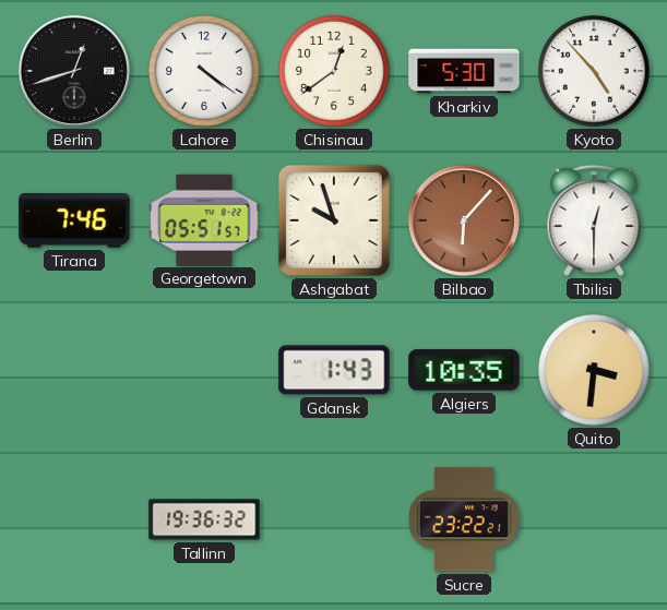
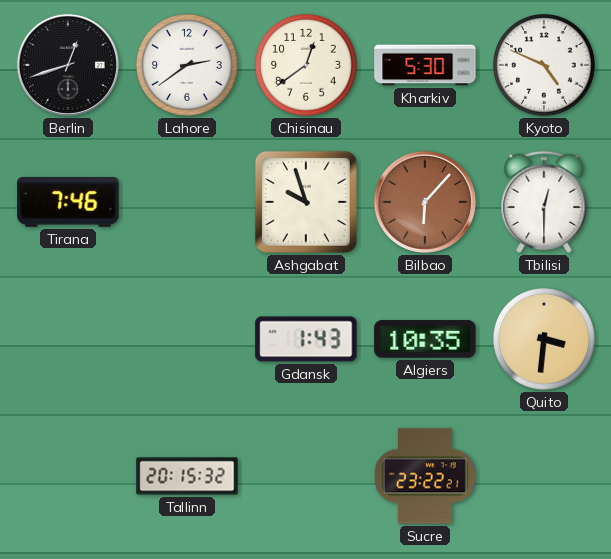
Lahore: 4:21 -> 2:39 (188, 66)
Kyoto: 4:53 -> 4:49 (545, 66)
Georgetown: 05:51 -> none (204, 219)
Tallinn: 19:36 -> 20:15 (187, 476)
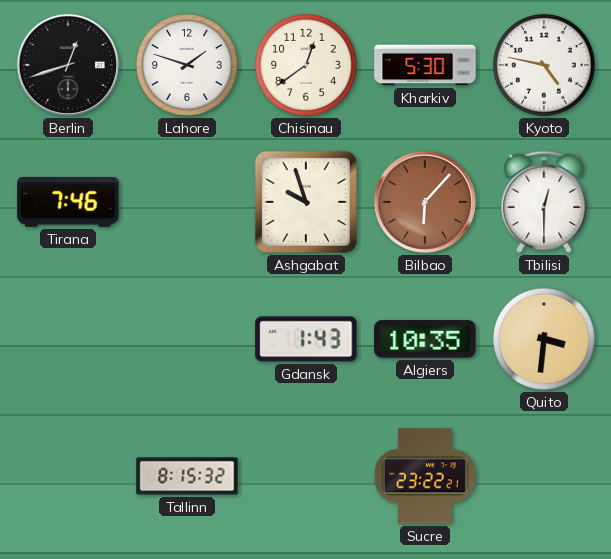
Lahore: 2:39 -> 1:48 (188, 66)
Kyoto: 4:49 -> 4:47 (545, 66)
Tallinn: 20:15 -> 8:15 (187, 476)
